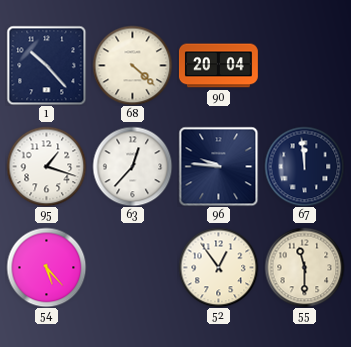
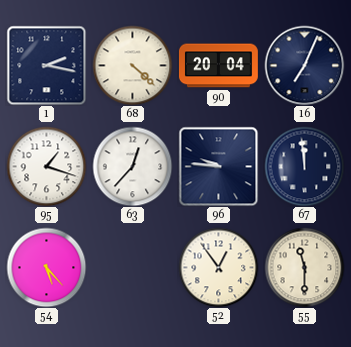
1: 10:23 -> 2:17 (46, 65)
16: none -> 7:04 (304, 65)
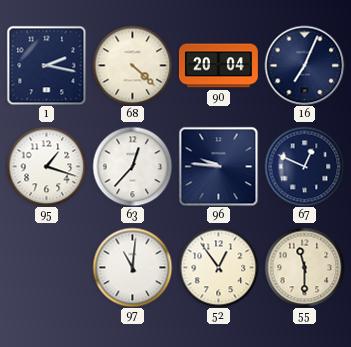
67: 11:59 -> 12:49 (304, 166)
54: 5:23 -> none (46, 267)
97: none -> 11:01 (132, 267)
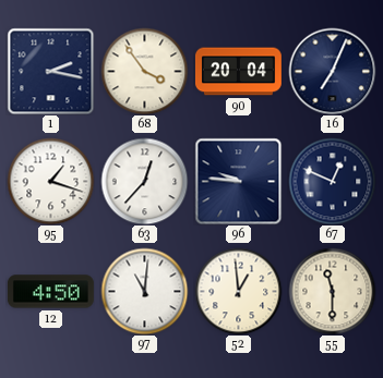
68: 4:22 -> 3:54 (144, 71)
12: none -> 4:50 (50, 292)
52: 12:54 -> 12:59 (238, 291)
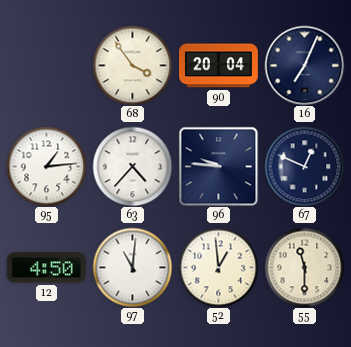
1: 2:17 -> none (50, 71)
95: 1:18 -> 1:14 (46, 166)
63: 12:37 -> 4:37 (132, 166)
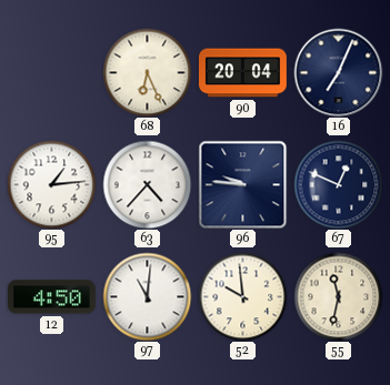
68: 3:54 -> 6:26 (147, 72)
52: 12:59 -> 9:59 (242, 296)
55: 11:30 -> 11:32 (338, 296)
